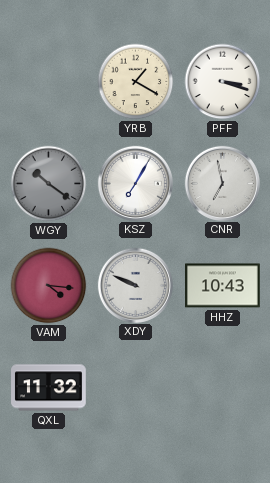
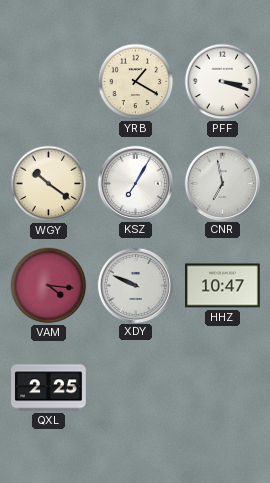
WGY dial: grey -> cream (49, 184)
HHZ: 10:43 -> 10:47 (223, 286)
QXL: 11:32 -> 2:25 (49, 388)
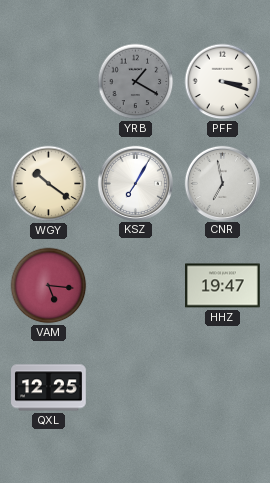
YRB dial: cream -> grey (136, 82)
VAM: 4:16 -> 5:16 (49, 286)
XDY: 9:49 -> none (135, 285)
HHZ: 10:47 -> 19:47 (223, 286)
QXL: 2:25 -> 12:25 (49, 388)
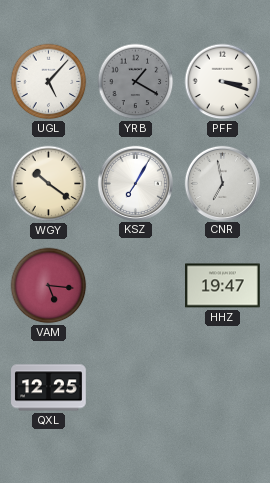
UGL: none -> 5:07 (49, 82)
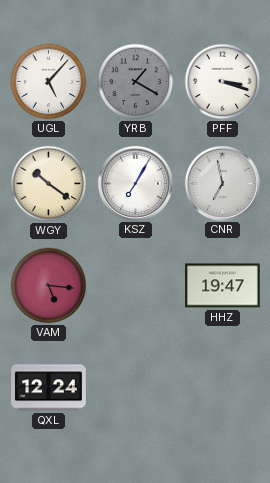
QXL: 12:25 -> 12:24 (49, 388)
